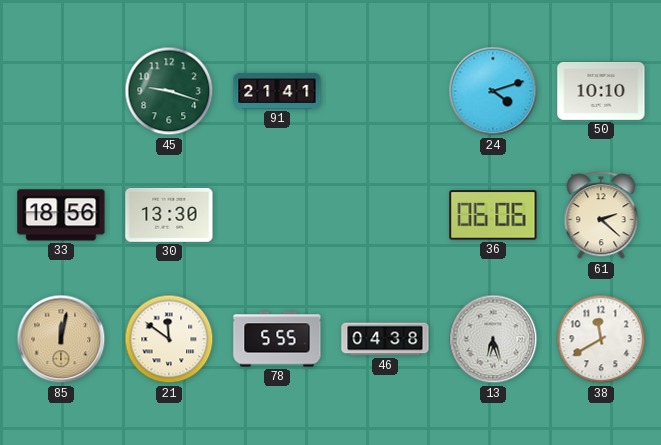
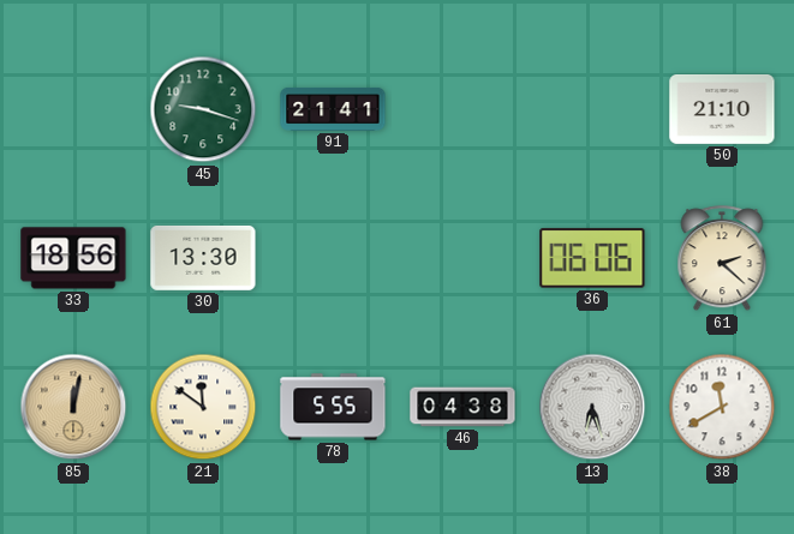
24: 4:12 -> none (493, 91)
50: 10:10 -> 21:10 (722, 109)
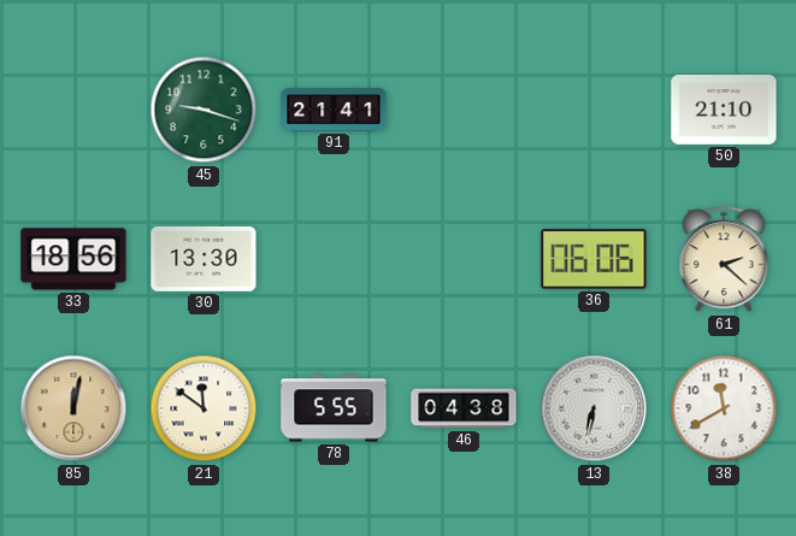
13: 6:27 -> 6:32 (594, 408)
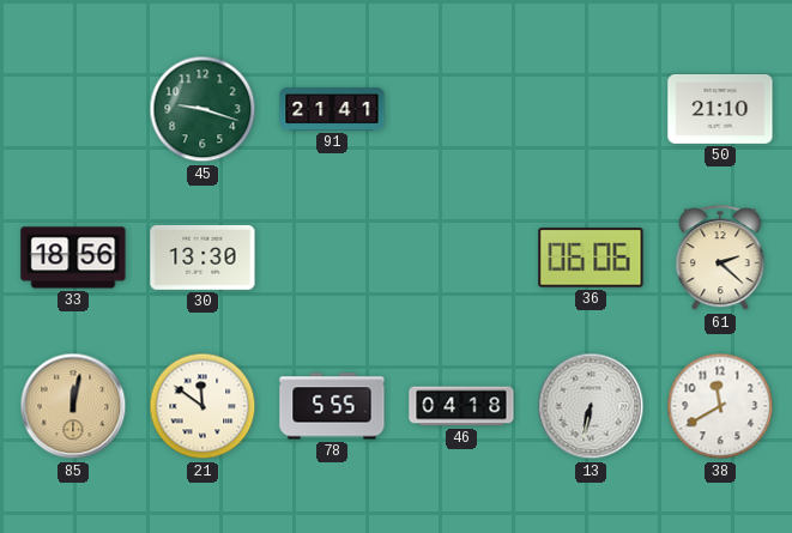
46: 04:38 -> 04:18 (461, 406)
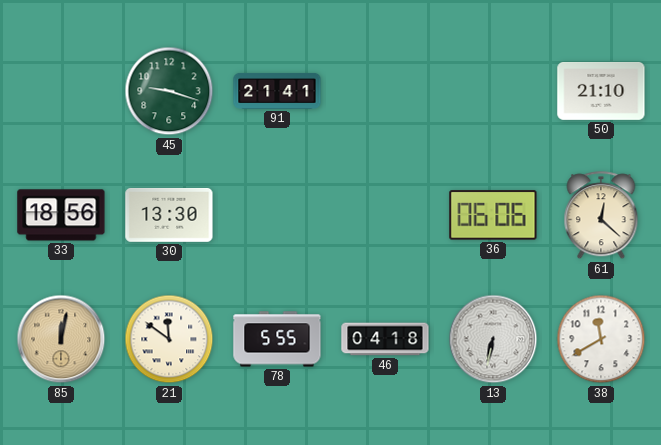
61: 2:22 -> 12:22 (601, 216)
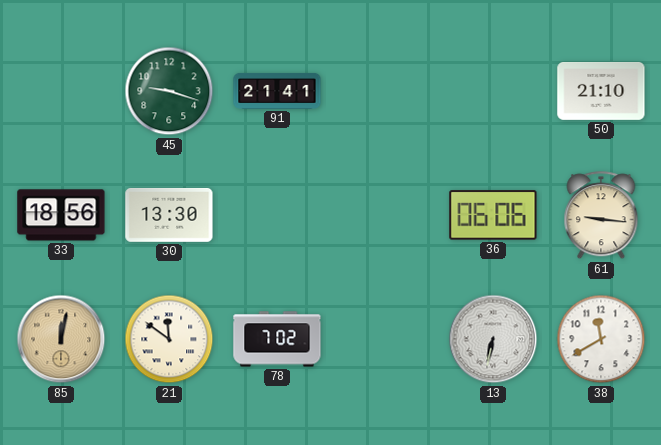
61: 12:22 -> 9:16 (601, 216)
78: 5:55 -> 7:02 (277, 339)
46: 04:18 -> none (385, 339)
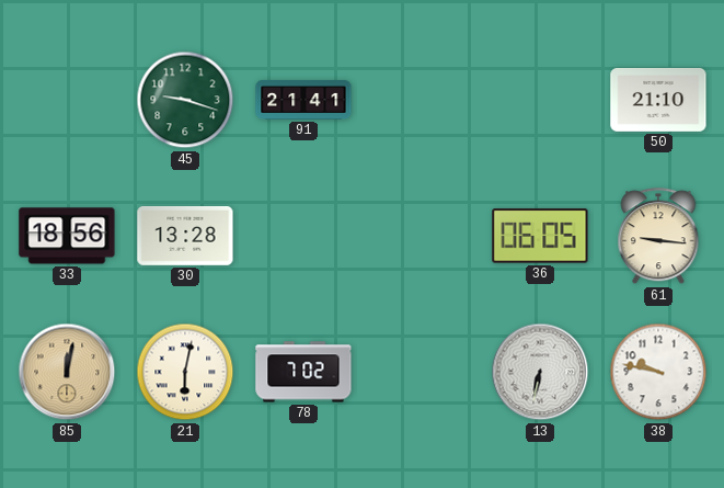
30: 13:30 -> 13:28 (185, 237)
36: 06:06 -> 06:05 (540, 236)
21: 11:51 -> 6:02 (185, 372)
38: 11:40 -> 9:47 (658, 372)
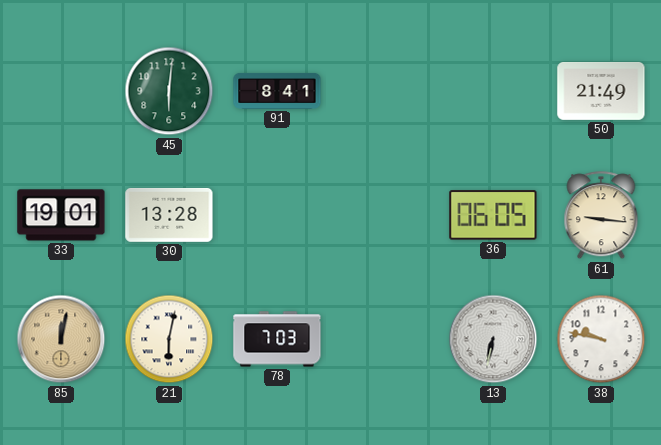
45: 9:18 -> 6:01 (169, 91)
91: 21:41 -> 8:41 (277, 91)
50: 21:10 -> 21:49 (601, 91)
33: 18:56 -> 19:01 (61, 215)
78: 7:02 -> 7:03 (277, 339)
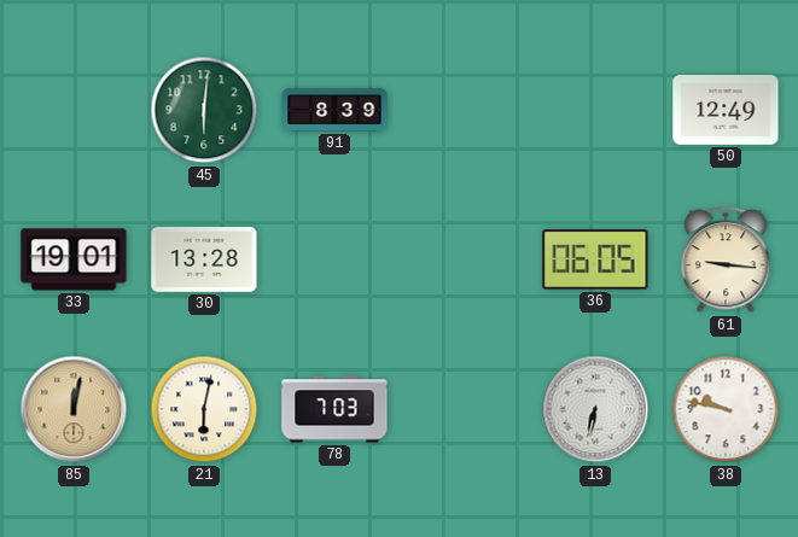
91: 8:41 -> 8:39 (334, 110)
50: 21:49 -> 12:49 (726, 110)
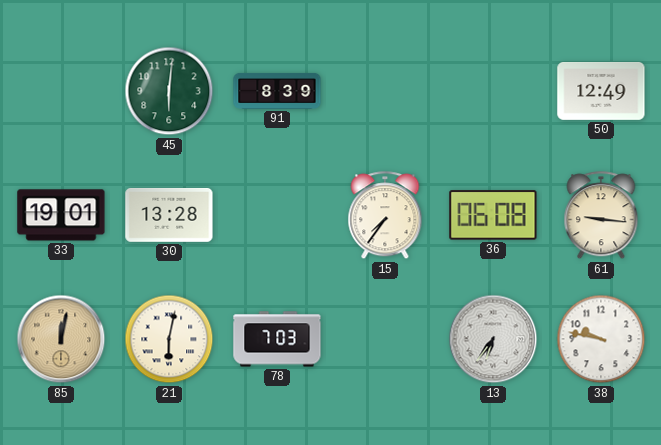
15: none -> 7:36 (385, 216)
36: 06:05 -> 06:08 (493, 215)
13: 6:32 -> 6:36 (493, 339)
